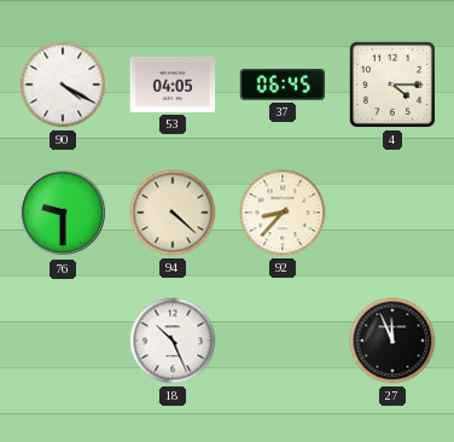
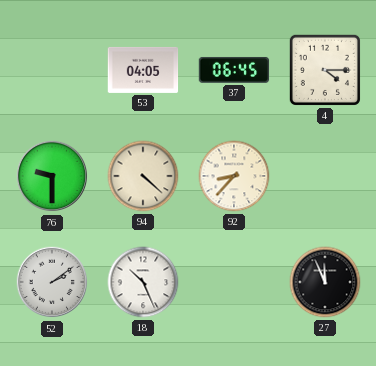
90: 4:20 -> none (63, 85)
52: none -> 2:09 (52, 282)
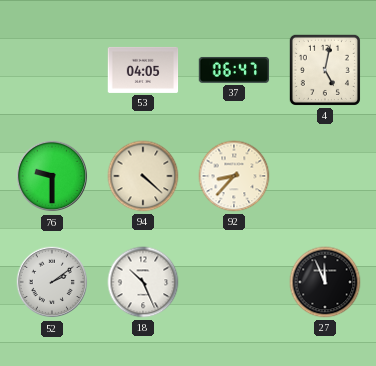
37: 06:45 -> 06:47 (234, 70)
4: 4:15 -> 5:02 (325, 70)
